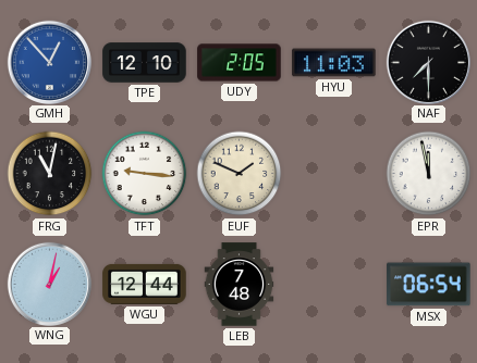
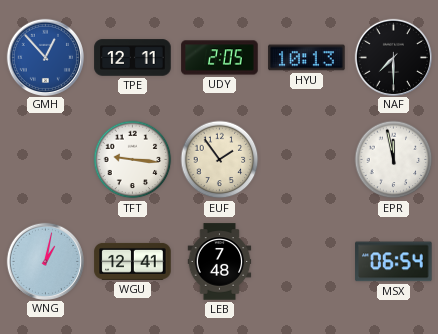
TPE: 12:10 -> 12:11 (133, 58)
HYU: 11:03 -> 10:13 (307, 58)
FRG: 11:02 -> none (50, 174)
EUF: 1:49 -> 1:54 (220, 160)
WGU: 12:44 -> 12:41 (133, 261)
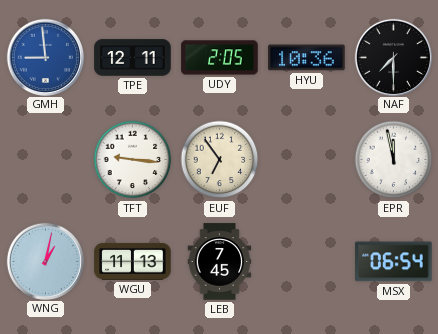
GMH: 12:53 -> 8:59 (45, 57)
HYU: 10:13 -> 10:36 (307, 58)
EUF: 1:54 -> 6:54 (220, 160)
WGU: 12:41 -> 11:13 (133, 261)
LEB: 7:48 -> 7:45 (220, 262)
